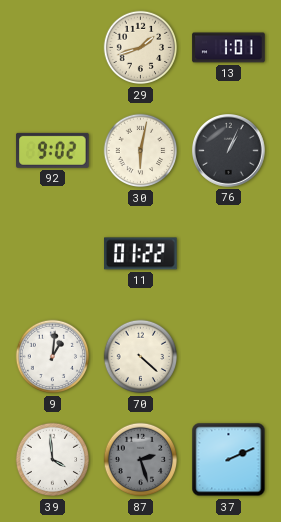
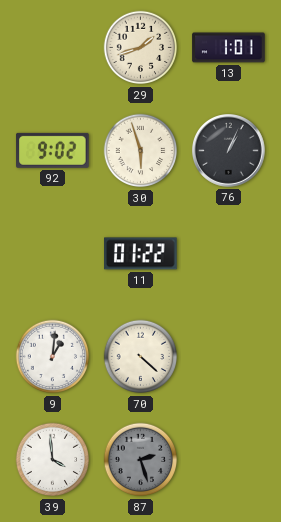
30: 6:02 -> 5:57 (141, 151)
37: 2:11 -> none (229, 460)
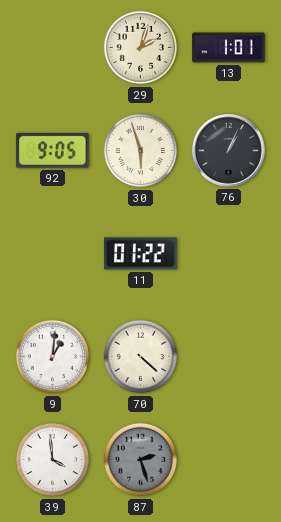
29: 1:42 -> 2:03 (141, 48)
92: 9:02 -> 9:05 (53, 150)
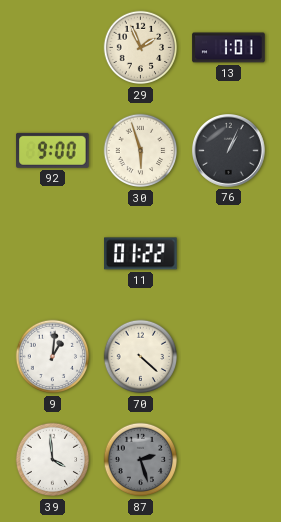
29: 2:03 -> 1:56 (141, 48)
92: 9:05 -> 9:00 (53, 150)
